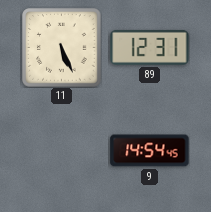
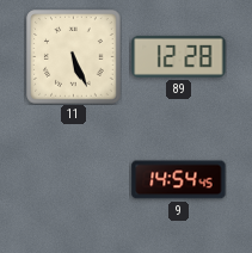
89: 12:31 -> 12:28 (179, 56)
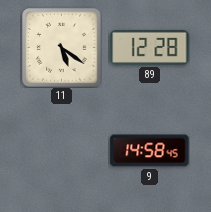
11: 5:26 -> 5:21 (62, 48)
9: 14:54 -> 14:58 (150, 151)
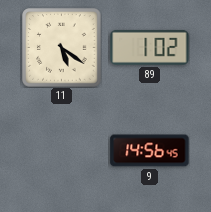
89: 12:28 -> 1:02 (150, 47)
9: 14:58 -> 14:56 (150, 151)
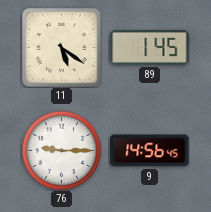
89: 1:02 -> 1:45 (150, 47)
76: none -> 9:15 (61, 150)
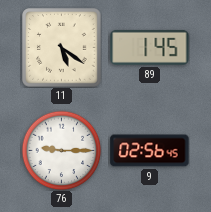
9: 14:56 -> 02:56 (150, 151)
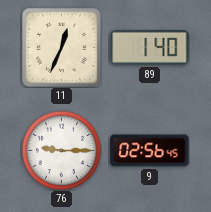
11: 5:21 -> 12:34 (62, 48)
89: 1:45 -> 1:40 (150, 47)
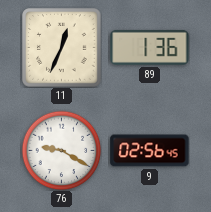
89: 1:40 -> 1:36 (150, 47)
76: 9:15 -> 9:20 (61, 150)
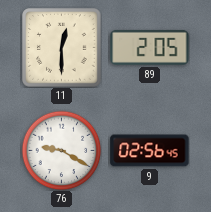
11: 12:34 -> 12:30 (62, 48)
89: 1:36 -> 2:05 (150, 47)
